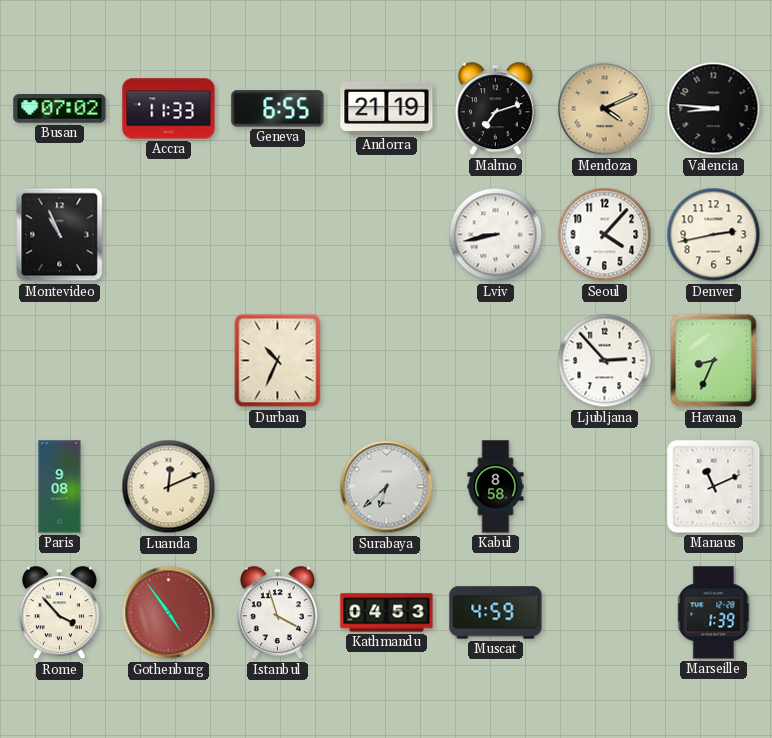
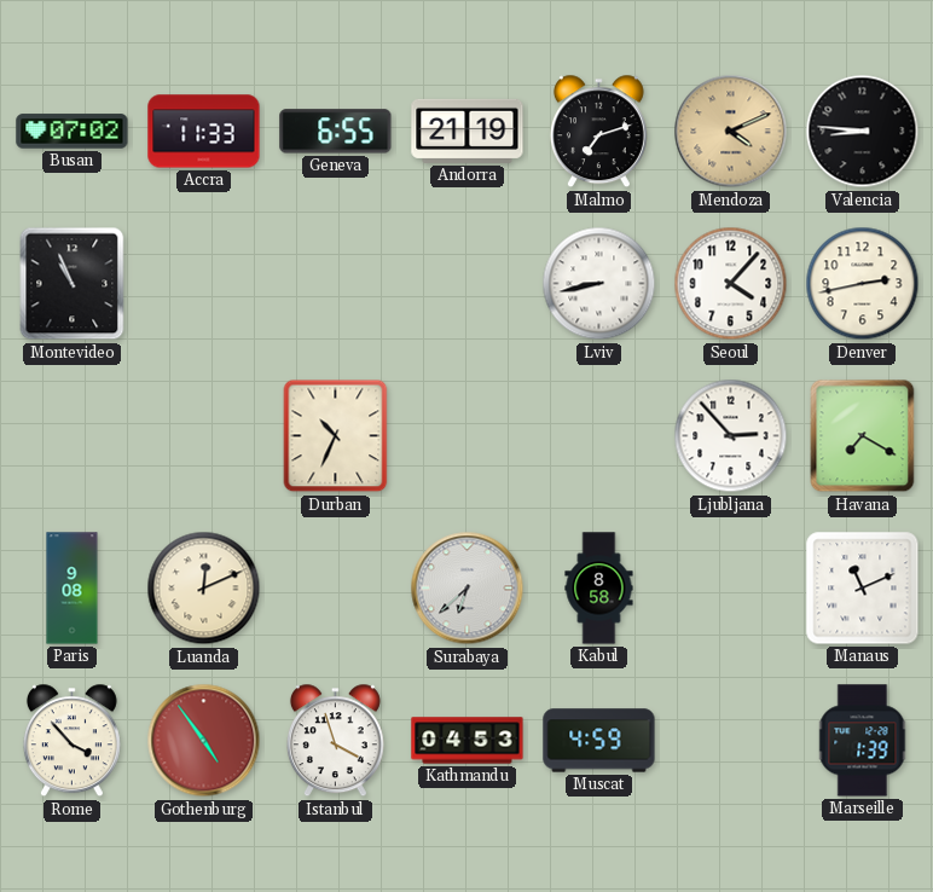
Havana: 8:34 -> 7:20 (863, 436)
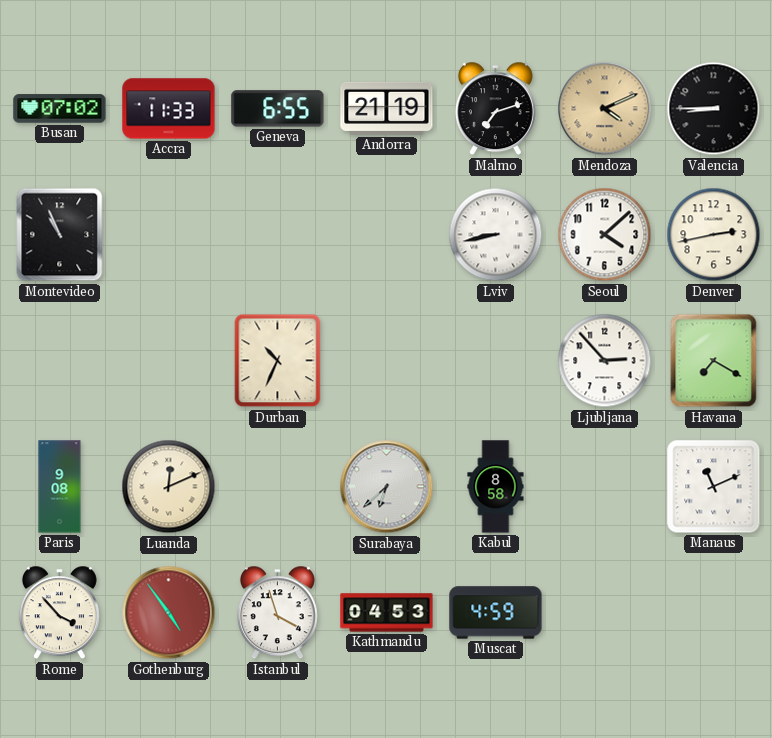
Valencia: 8:46 -> 8:45 (714, 109)
Seoul: 4:07 -> 4:08 (605, 235)
Marseille: 1:39 -> none (863, 741)
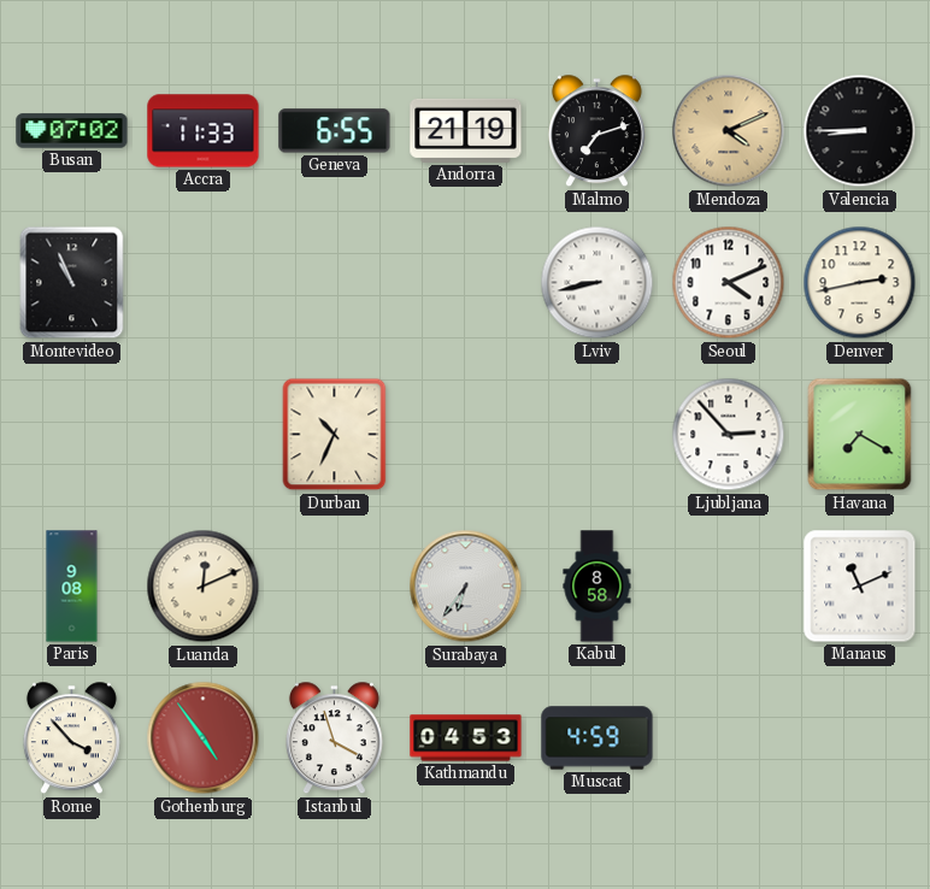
Seoul: 4:08 -> 4:11 (729, 283)
Surabaya: 6:38 -> 6:36 (466, 587)
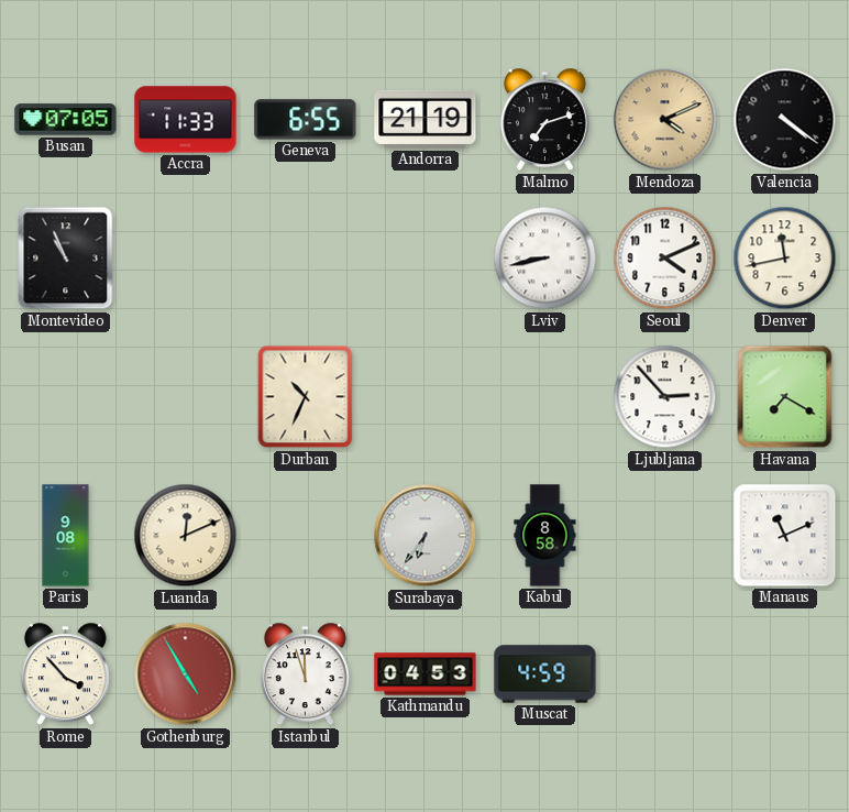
Busan: 07:02 -> 07:05 (66, 120)
Valencia: 8:45 -> 4:21 (785, 120)
Denver: 2:43 -> 11:43 (785, 259)
Gothenburg: 4:54 -> 4:55 (186, 674)
Istanbul: 3:57 -> 11:57 (305, 674)
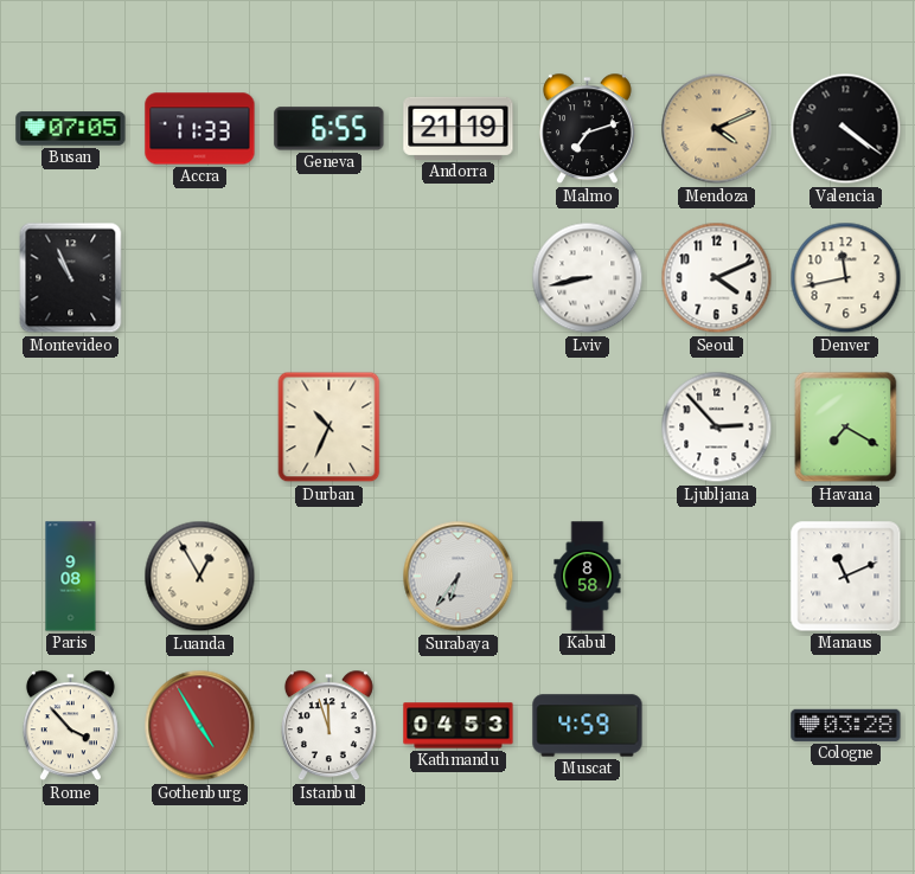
Luanda: 12:11 -> 12:55 (200, 577)
Cologne: none -> 03:28 (846, 725)
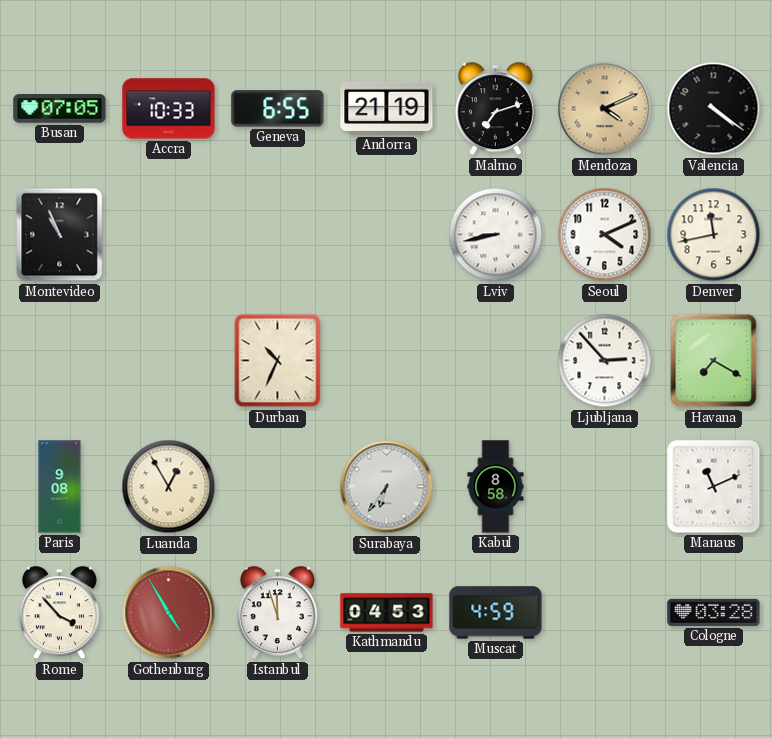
Accra: 11:33 -> 10:33 (169, 109)
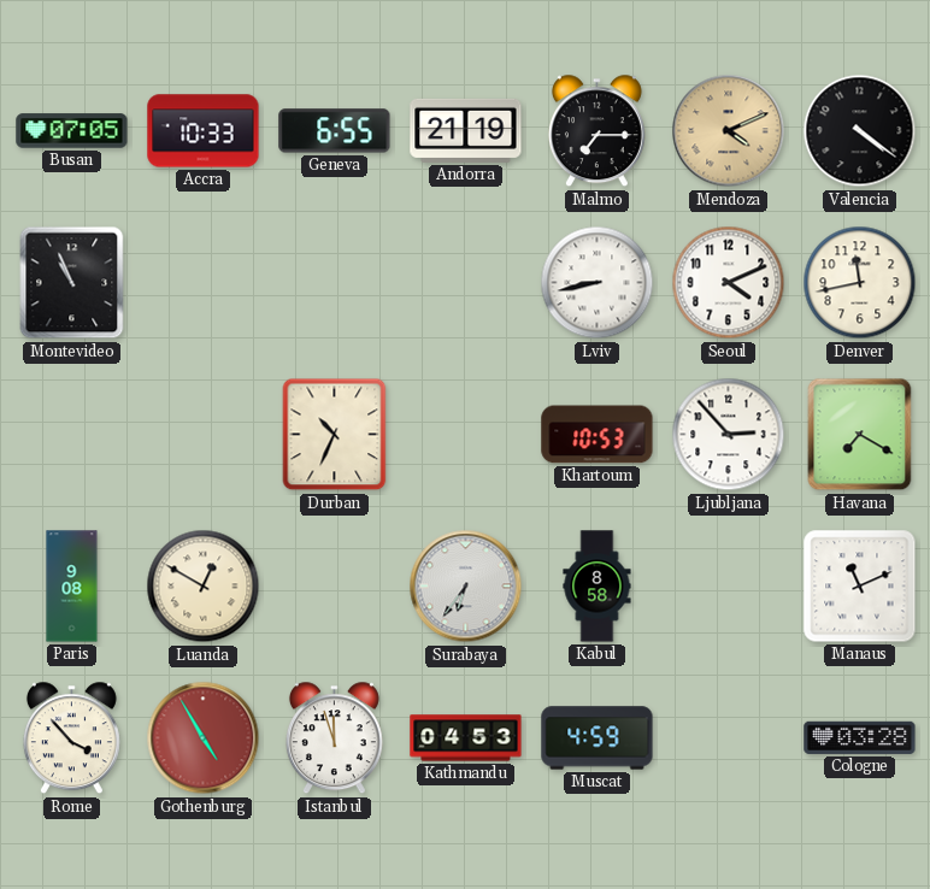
Malmo: 7:12 -> 7:15 (596, 131)
Khartoum: none -> 10:53 (598, 435)
Luanda: 12:55 -> 12:50 (204, 587)
